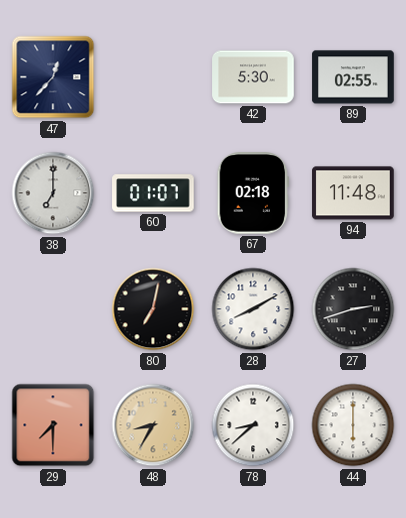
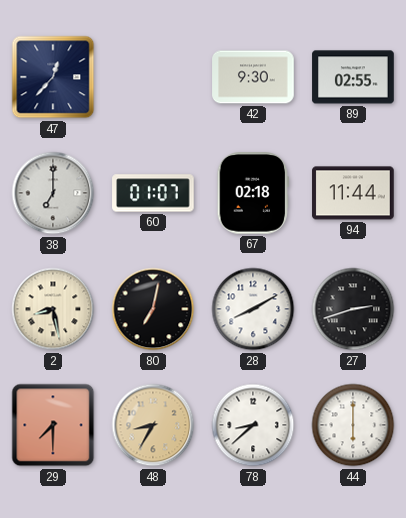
42: 5:30 -> 9:30 (253, 77)
94: 11:48 -> 11:44 (353, 193)
2: none -> 8:28 (53, 309)
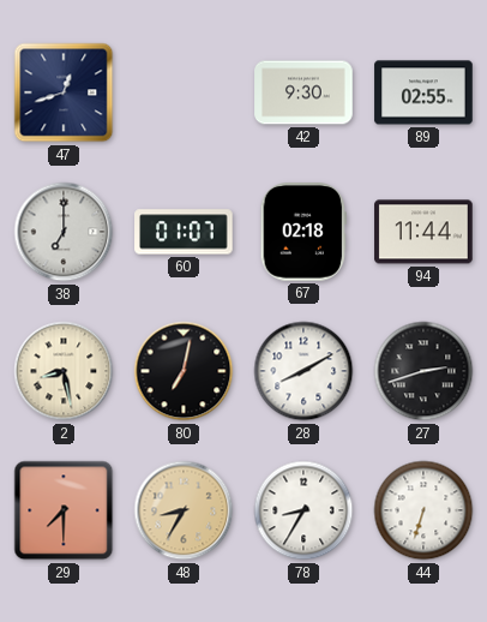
47: 12:37 -> 12:42 (64, 92)
78: 8:38 -> 8:35 (303, 510)
44: 6:00 -> 6:33 (423, 510)
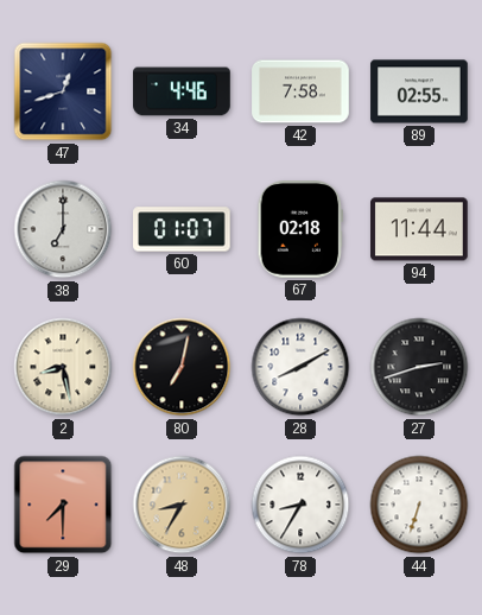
34: none -> 4:46 (182, 91)
42: 9:30 -> 7:58 (300, 91)
